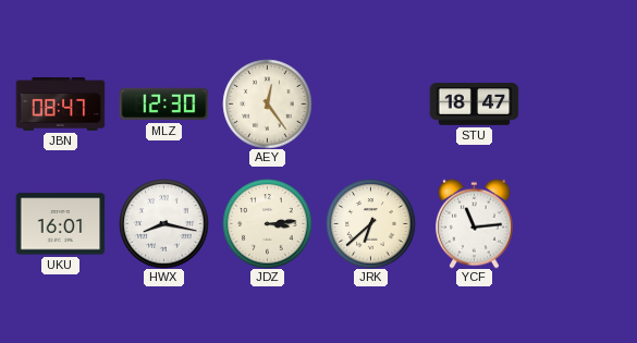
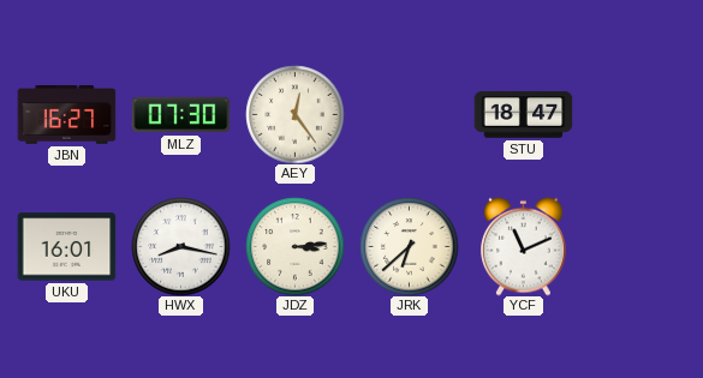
JBN: 08:47 -> 16:27 (66, 115)
MLZ: 12:30 -> 07:30 (180, 115)
YCF: 11:14 -> 11:11 (524, 246)
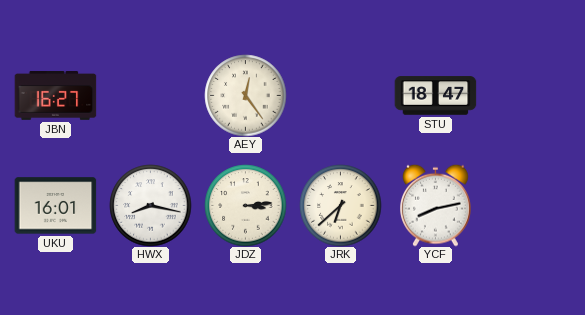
MLZ: 07:30 -> none (180, 115)
YCF: 11:11 -> 8:13 (436, 205)
